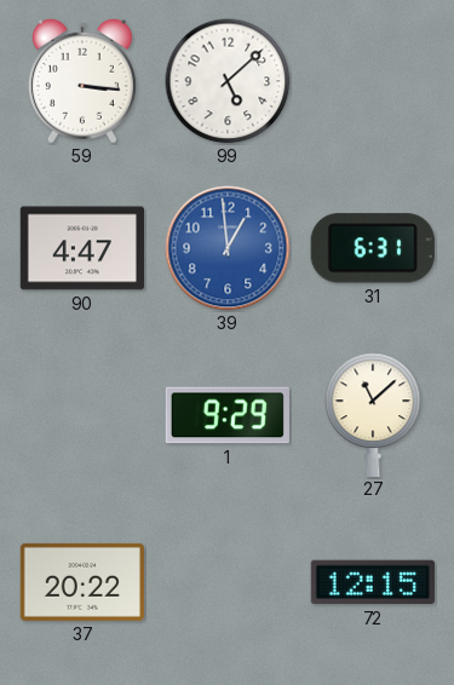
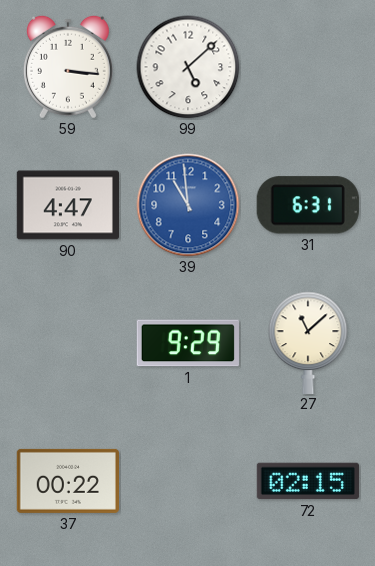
39: 12:59 -> 10:59 (188, 205)
37: 20:22 -> 00:22 (67, 481)
72: 12:15 -> 02:15 (308, 481)
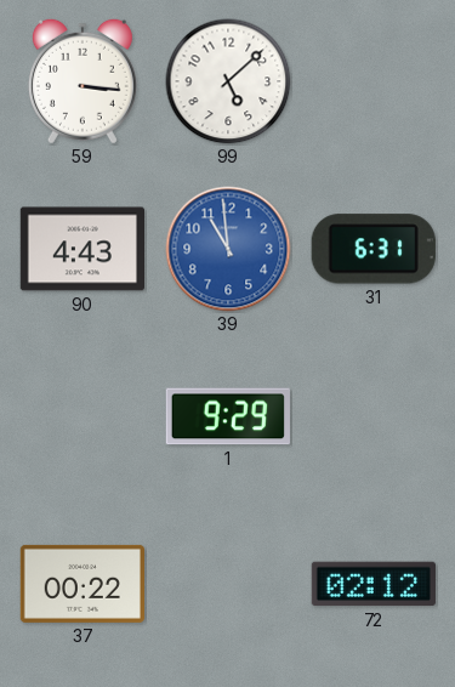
90: 4:47 -> 4:43 (81, 249)
27: 11:08 -> none (308, 342)
72: 02:15 -> 02:12 (374, 584)
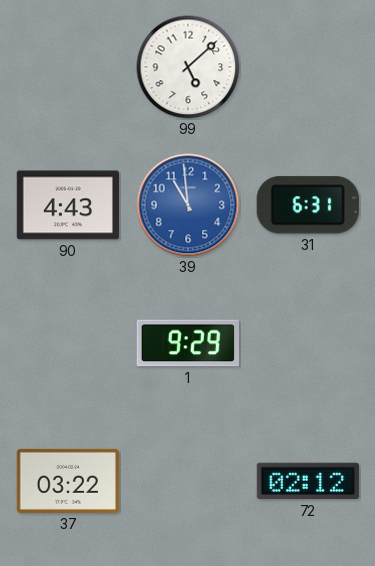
59: 3:16 -> none (83, 81)
37: 00:22 -> 03:22 (67, 481)
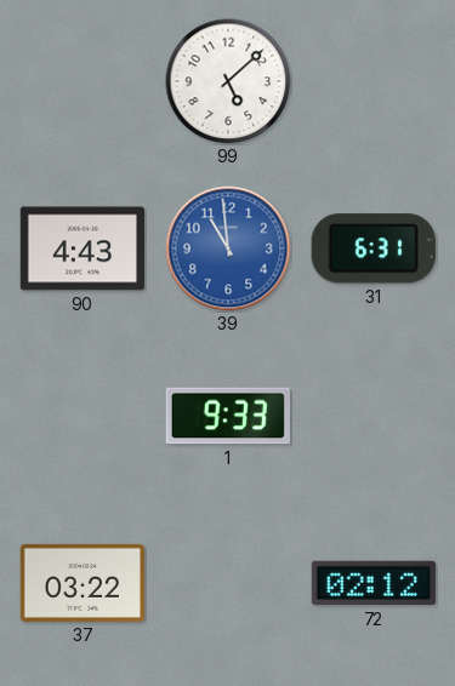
1: 9:29 -> 9:33 (228, 416)
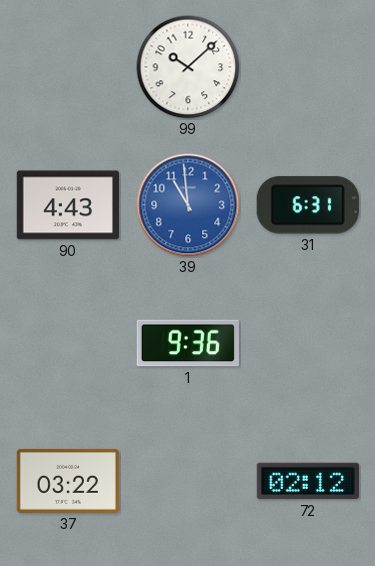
99: 5:08 -> 10:08 (188, 67)
1: 9:33 -> 9:36 (188, 343)
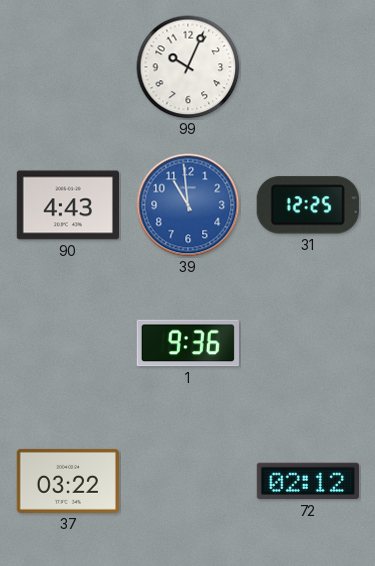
99: 10:08 -> 10:04 (188, 67)
31: 6:31 -> 12:25 (308, 205)
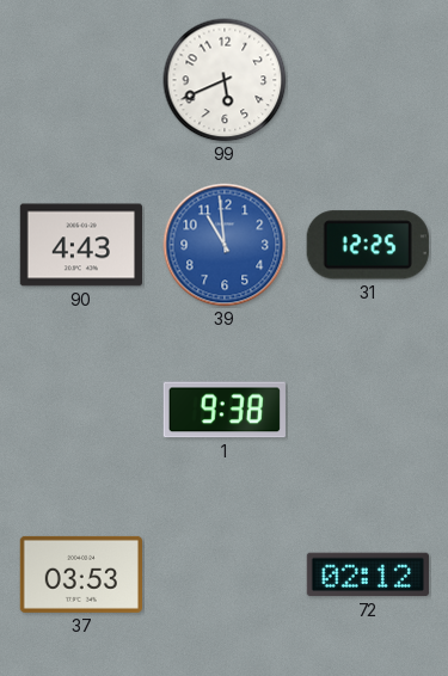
99: 10:04 -> 5:41 (225, 80)
1: 9:36 -> 9:38 (225, 410)
37: 03:22 -> 03:53 (80, 574)
